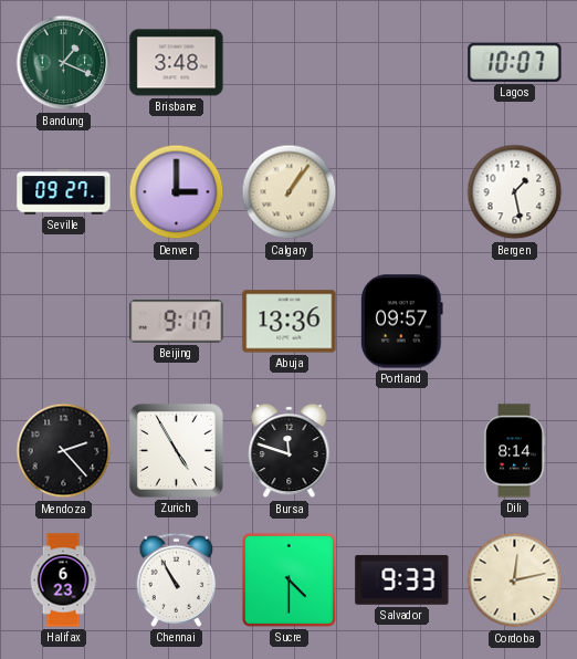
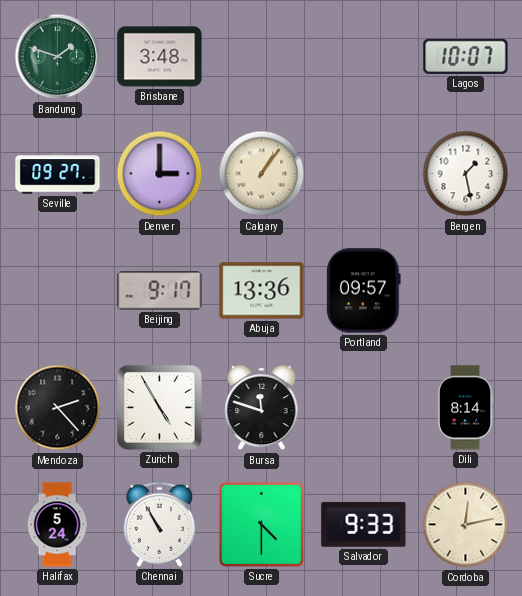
Bandung: 1:19 -> 1:48 (58, 57)
Halifax: 6:23 -> 5:24 (57, 525)
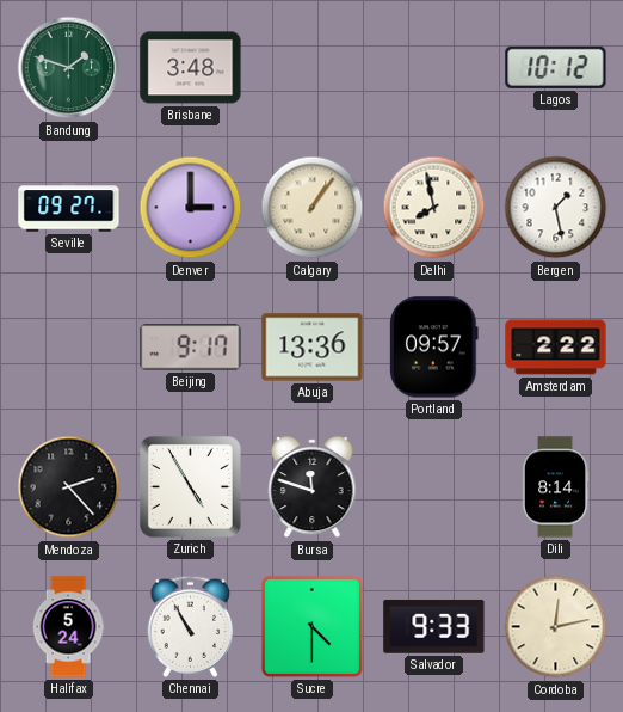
Lagos: 10:07 -> 10:12 (556, 67)
Delhi: none -> 7:58 (434, 208)
Amsterdam: none -> 2:22 (556, 348)
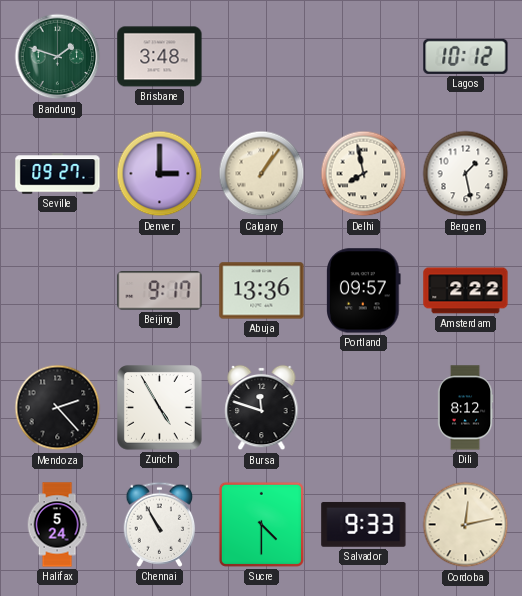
Dili: 8:14 -> 8:12 (465, 408)
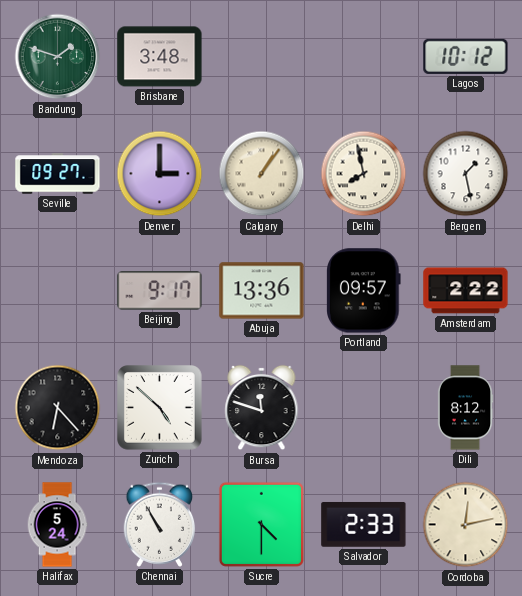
Mendoza: 2:23 -> 6:23 (58, 408)
Zurich: 4:55 -> 4:52 (160, 408)
Salvador: 9:33 -> 2:33 (364, 524)
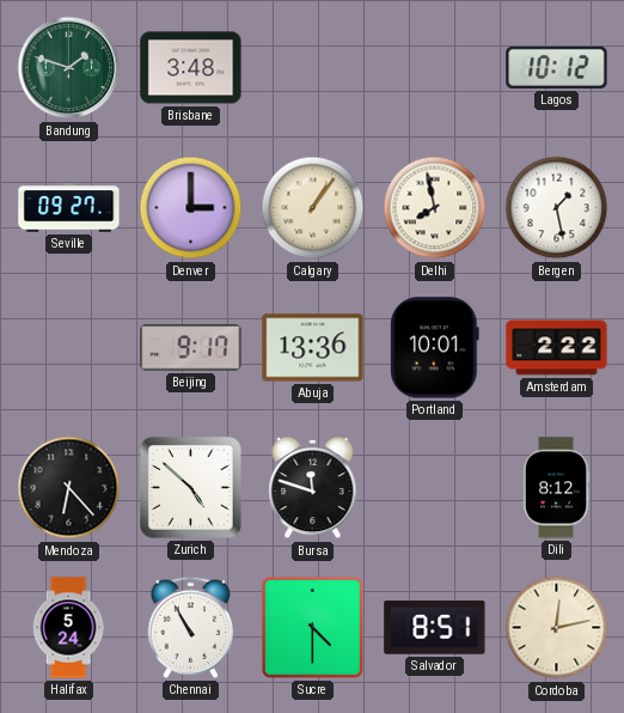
Portland: 09:57 -> 10:01 (435, 348)
Salvador: 2:33 -> 8:51 (435, 627)
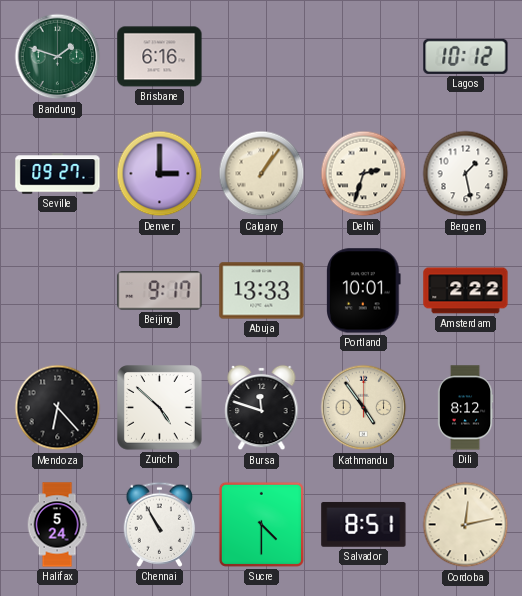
Brisbane: 3:48 -> 6:16 (160, 57)
Delhi: 7:58 -> 2:33 (364, 174)
Abuja: 13:36 -> 13:33 (262, 291)
Kathmandu: none -> 4:54 (364, 408)
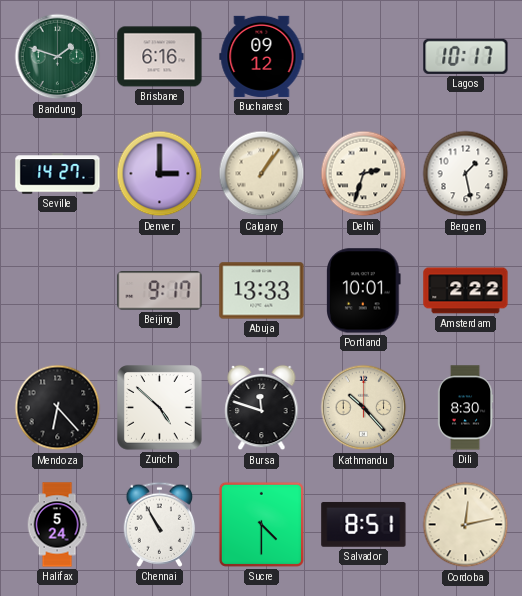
Bucharest: none -> 09:12 (262, 56)
Lagos: 10:12 -> 10:17 (466, 56)
Seville: 09:27 -> 14:27 (58, 174)
Kathmandu: 4:54 -> 10:23 (364, 408)
Dili: 8:12 -> 8:30 (465, 408)
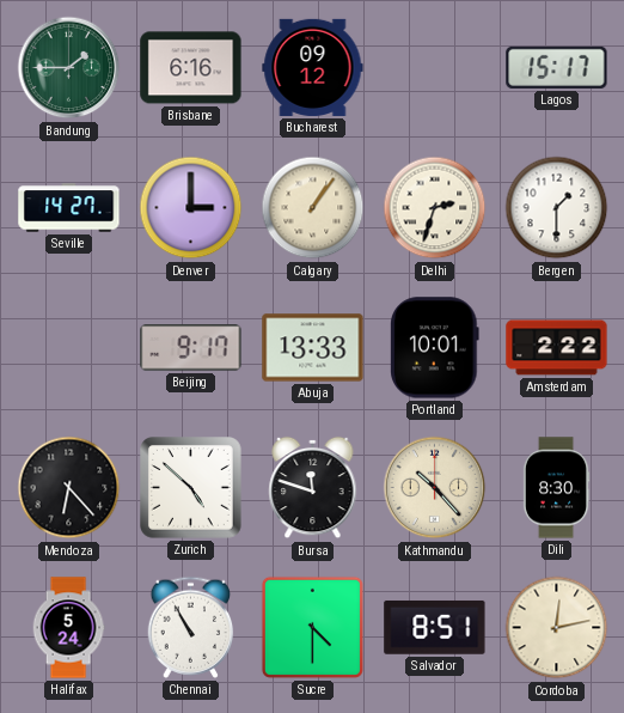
Bandung: 1:48 -> 1:45 (69, 68)
Lagos: 10:17 -> 15:17 (557, 67)
Bergen: 1:28 -> 1:30 (557, 208)
